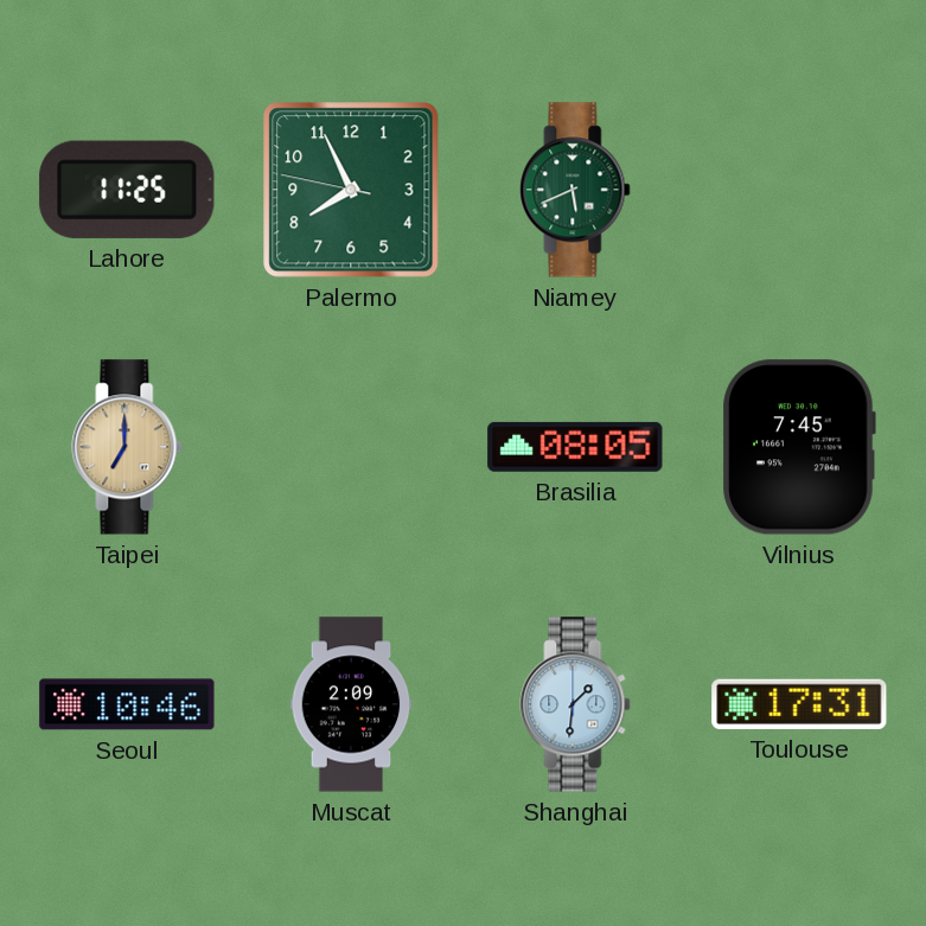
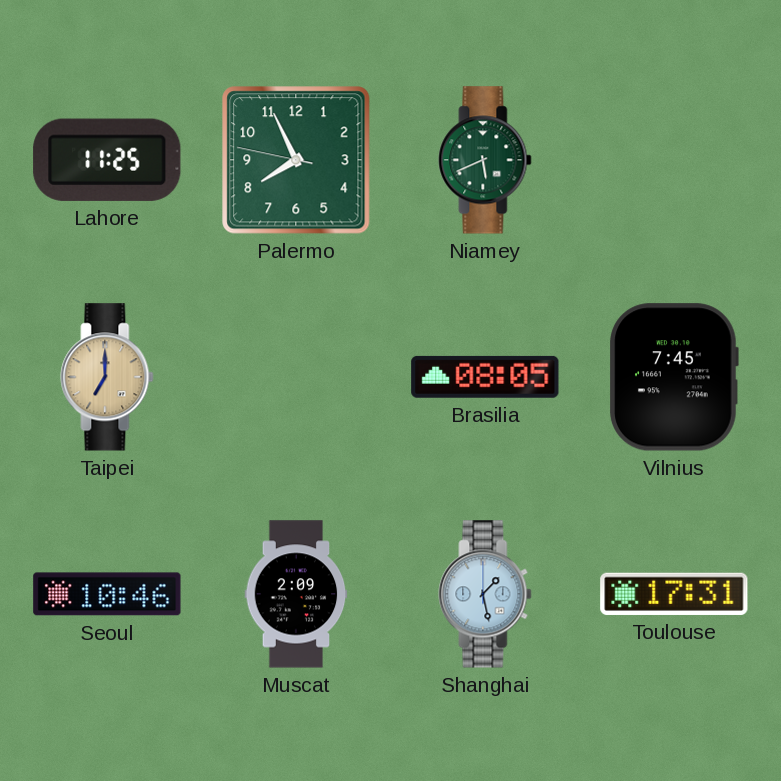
Shanghai: 1:31 -> 1:28 (485, 594)
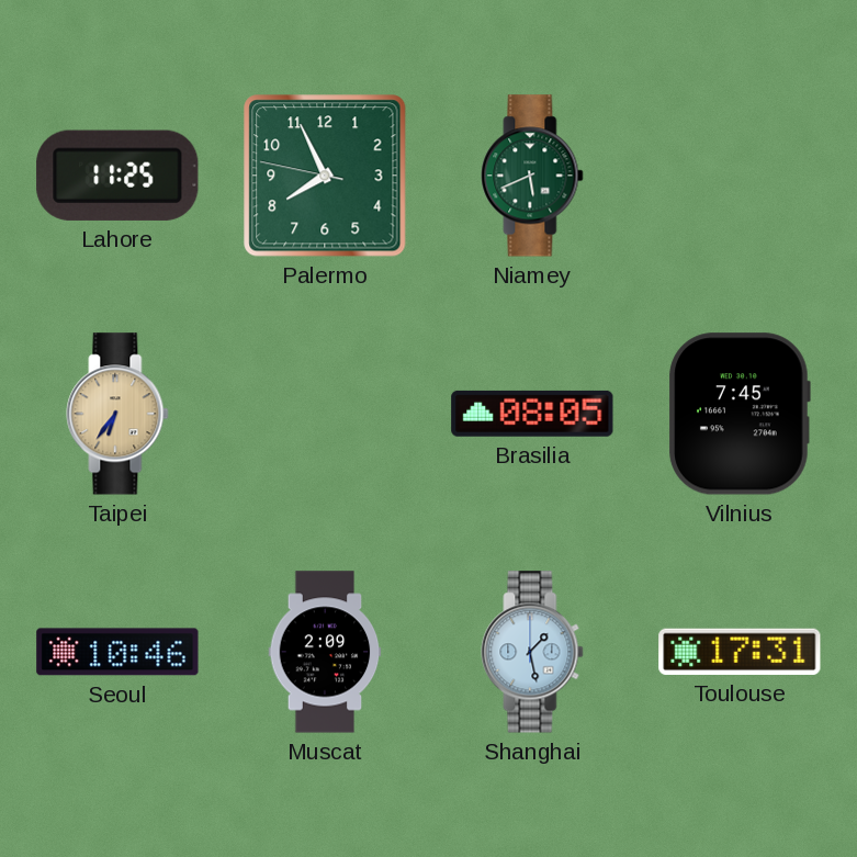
Taipei: 7:00 -> 6:36 (117, 414)
